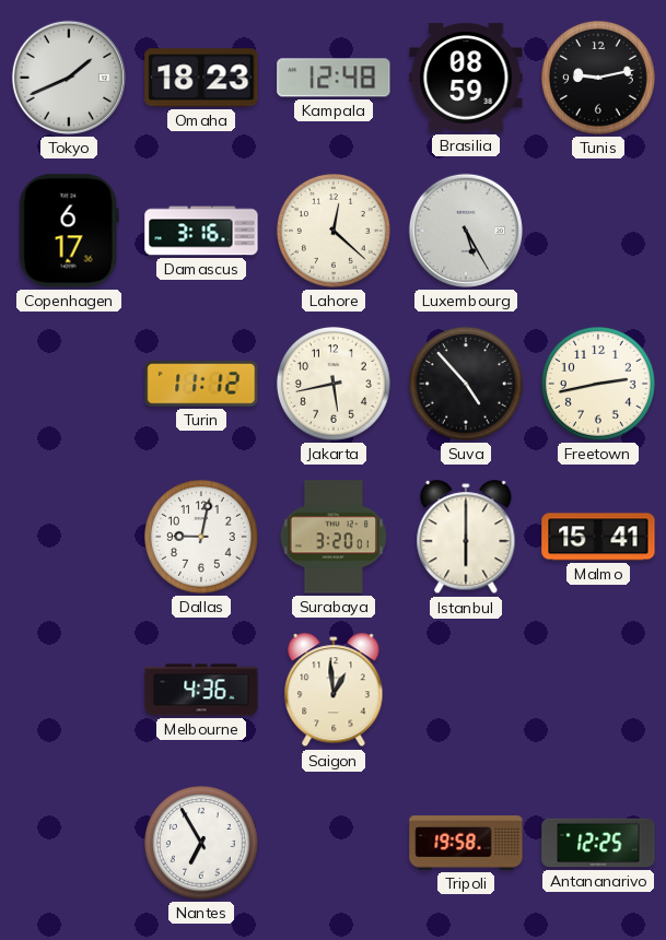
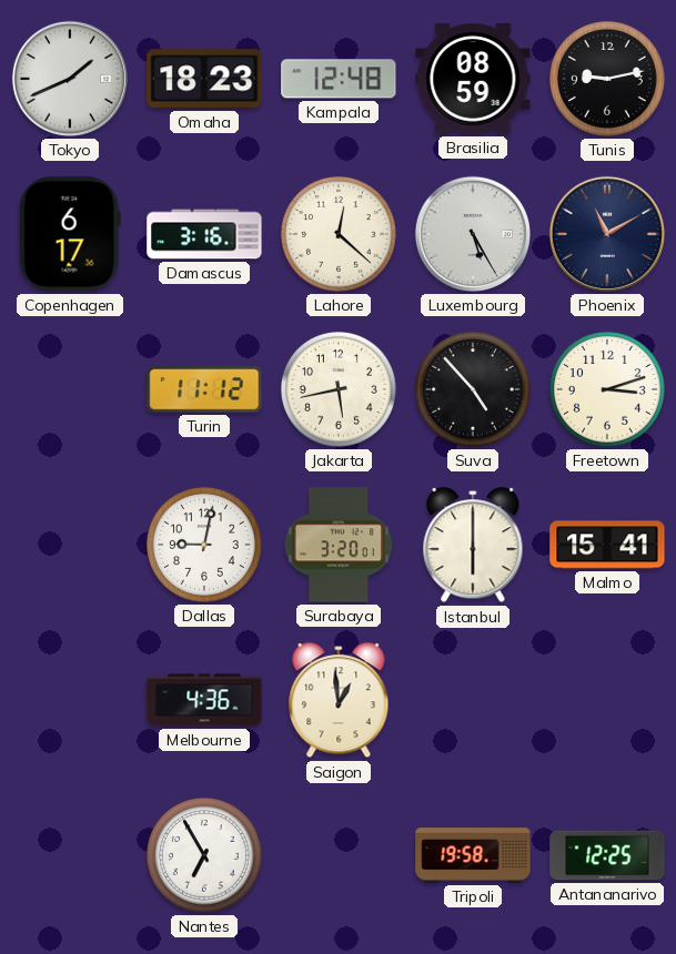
Phoenix: none -> 11:10 (607, 234)
Freetown: 2:43 -> 3:12 (607, 389)
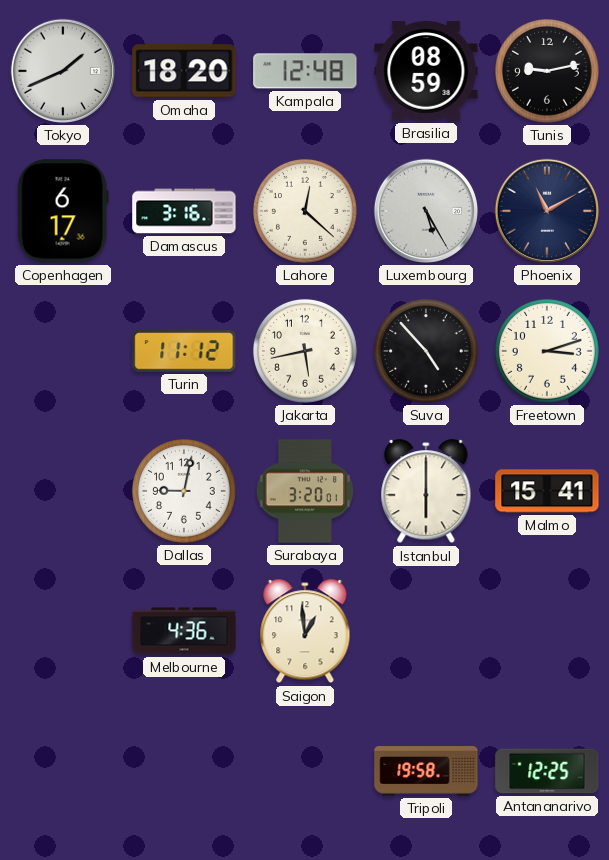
Omaha: 18:23 -> 18:20 (184, 71)
Nantes: 6:55 -> none (204, 855)
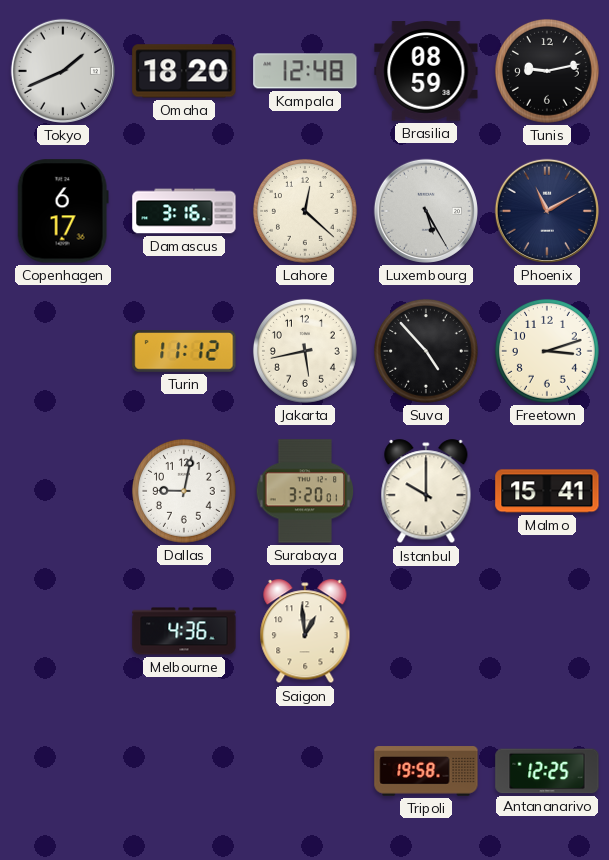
Istanbul: 6:00 -> 10:00 (426, 492)
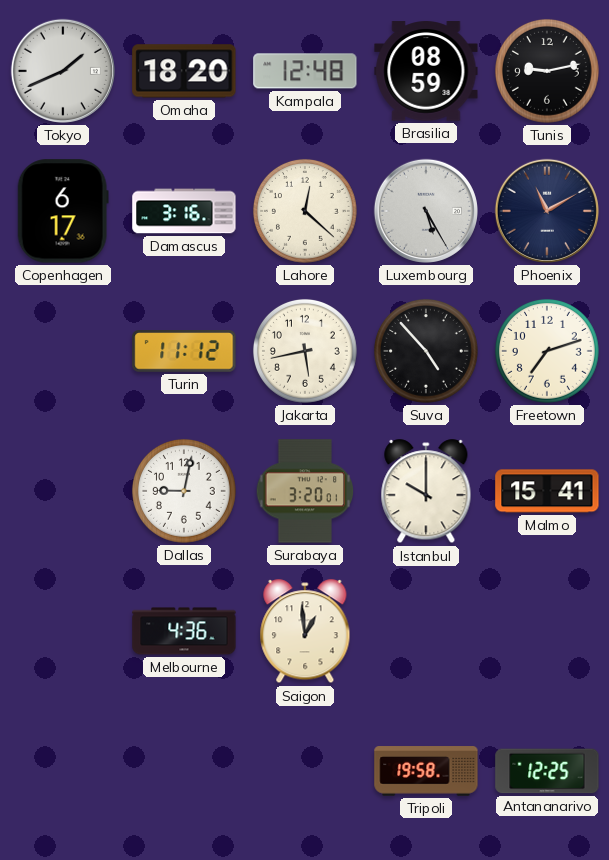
Freetown: 3:12 -> 7:12 (547, 351)
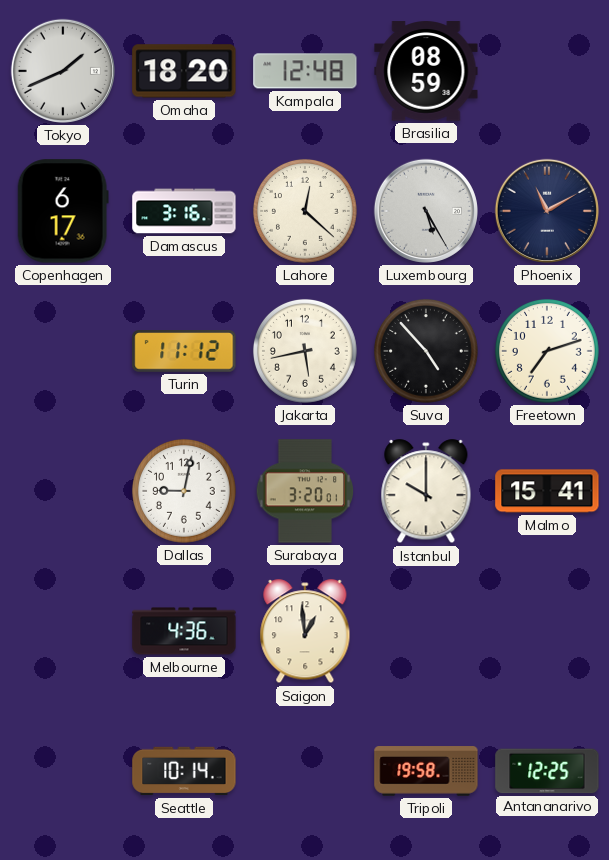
Tunis: 9:13 -> none (547, 71)
Seattle: none -> 10:14 (184, 771)
